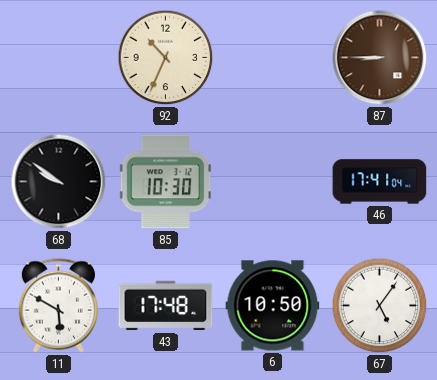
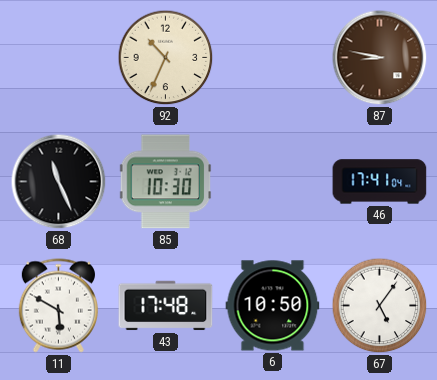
87: 8:45 -> 8:47 (380, 58)
68: 9:51 -> 11:26 (59, 182)
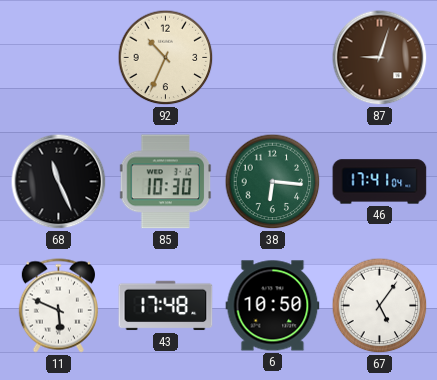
87: 8:47 -> 9:03 (380, 58)
38: none -> 6:16 (273, 182)
11: 5:50 -> 5:49 (58, 306)
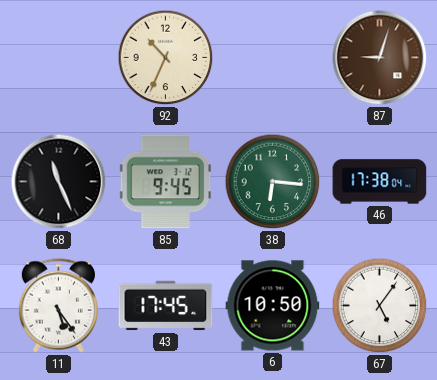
85: 10:30 -> 9:45 (166, 182)
46: 17:41 -> 17:38 (380, 182)
11: 5:49 -> 5:24 (58, 306)
43: 17:48 -> 17:45 (166, 306)
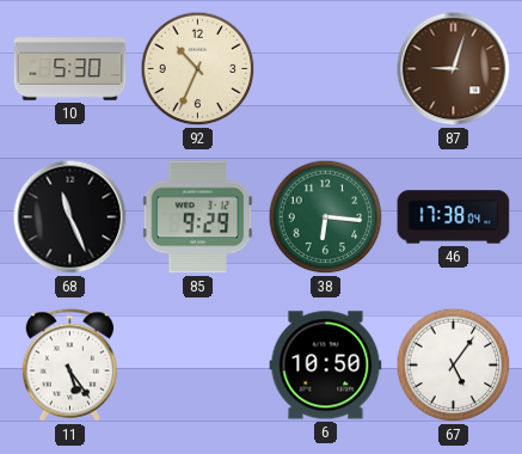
10: none -> 5:30 (70, 69)
85: 9:45 -> 9:29 (198, 217)
43: 17:45 -> none (166, 306)
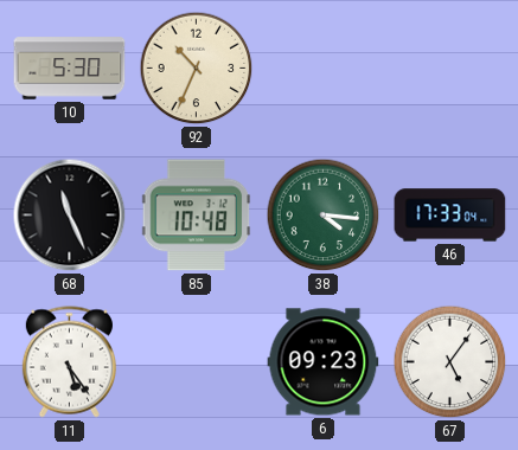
87: 9:03 -> none (454, 69)
85: 9:29 -> 10:48 (197, 216)
38: 6:16 -> 4:16 (324, 216)
46: 17:38 -> 17:33 (450, 216)
6: 10:50 -> 09:23 (324, 362)
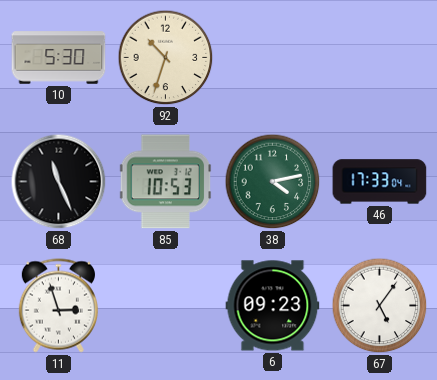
92: 10:34 -> 10:33 (166, 58)
85: 10:48 -> 10:53 (166, 182)
38: 4:16 -> 4:13 (273, 182)
11: 5:24 -> 2:57 (58, 306)
